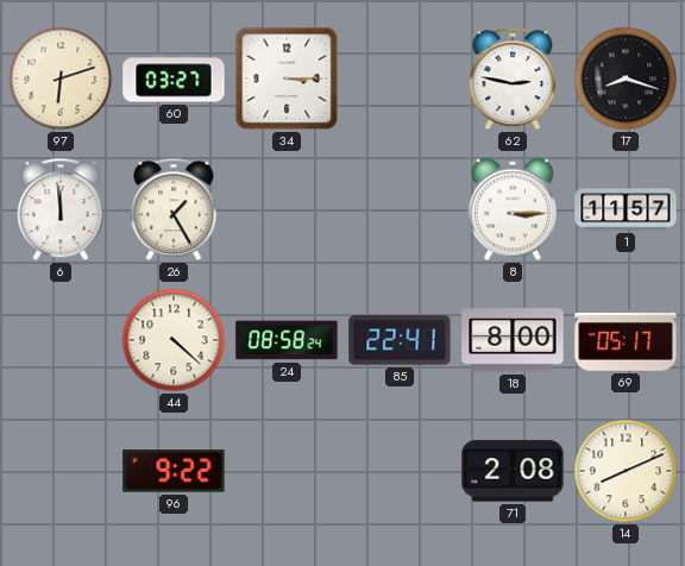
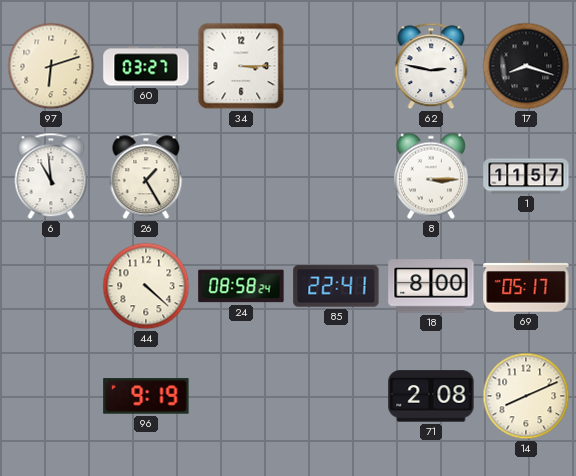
6: 11:59 -> 10:59 (51, 176)
96: 9:22 -> 9:19 (146, 396)
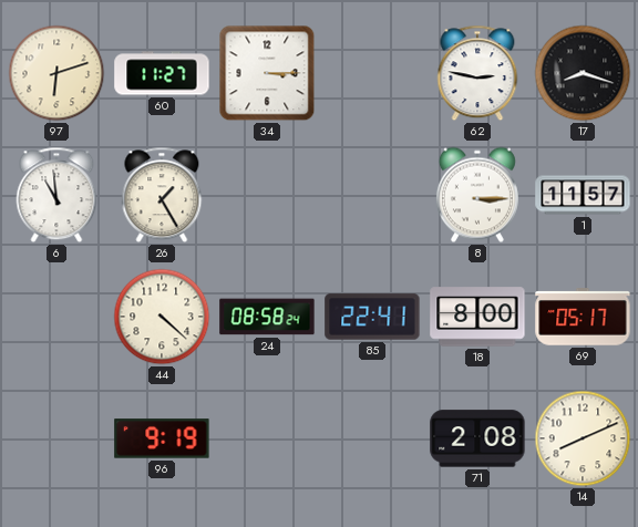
60: 03:27 -> 11:27 (162, 73)
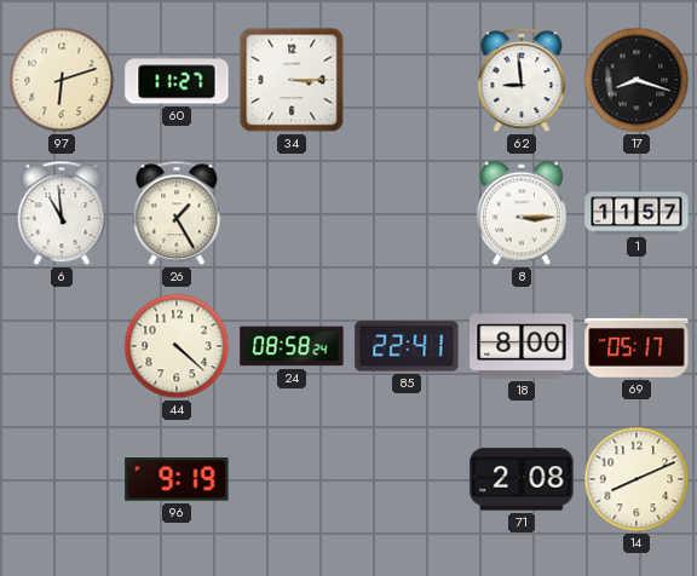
62: 2:47 -> 8:59 (522, 80)
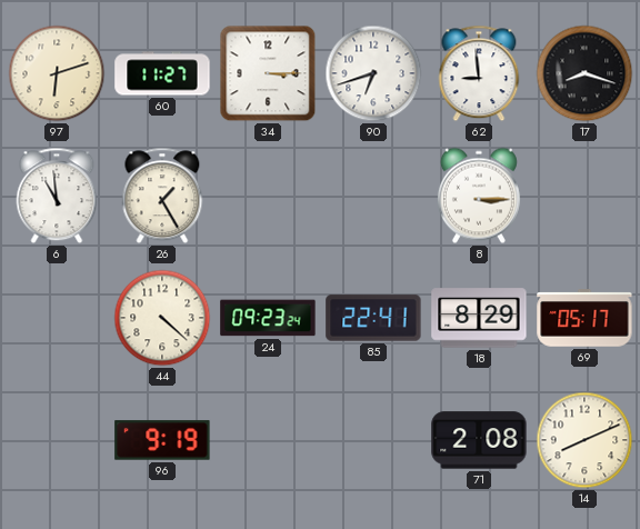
90: none -> 6:42 (373, 73)
1: 11:57 -> none (636, 213)
24: 08:58 -> 09:23 (268, 318)
18: 8:00 -> 8:29 (479, 318)
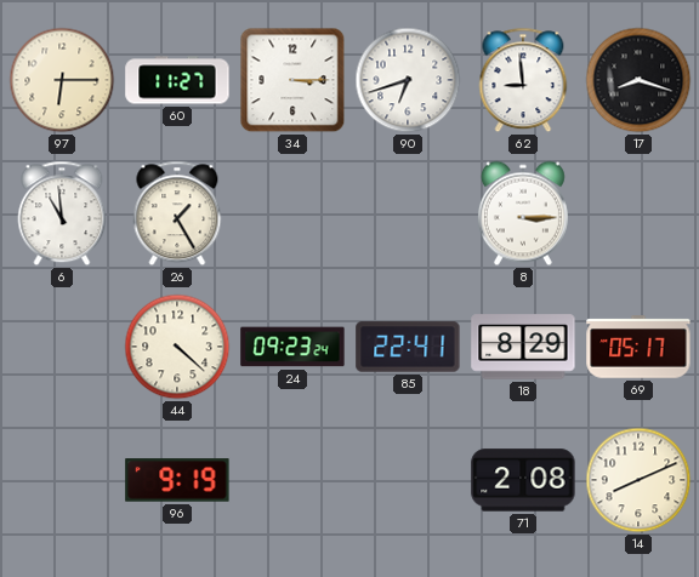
97: 6:12 -> 6:15 (62, 80)
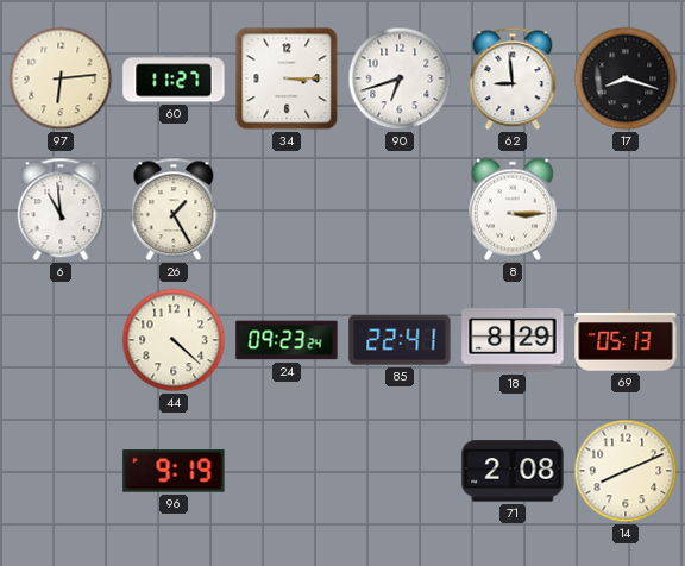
97: 6:15 -> 6:14 (61, 78)
69: 05:17 -> 05:13 (626, 340)
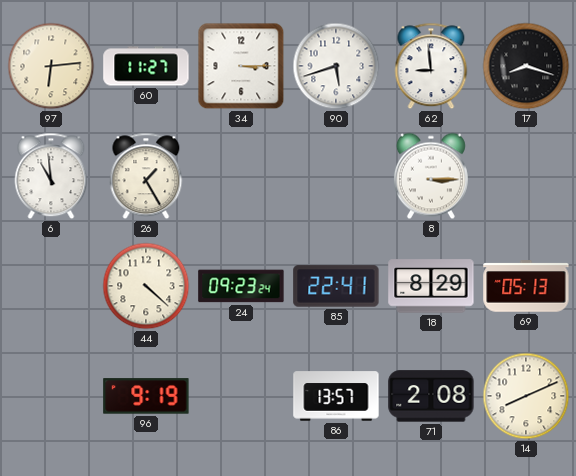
90: 6:42 -> 5:42 (336, 66)
86: none -> 13:57 (336, 396)
